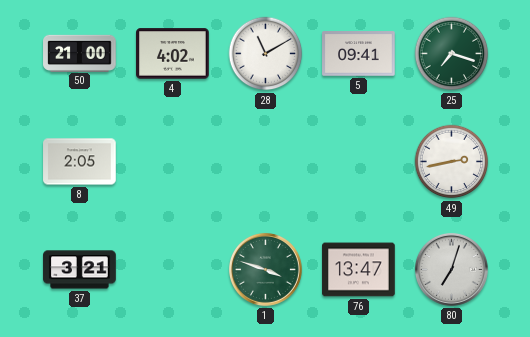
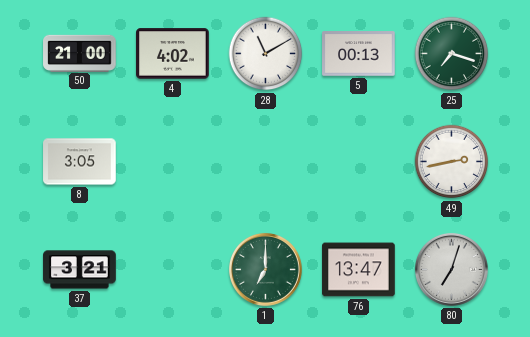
5: 09:41 -> 00:13 (359, 54)
8: 2:05 -> 3:05 (80, 162)
1: 3:48 -> 7:00 (265, 269)
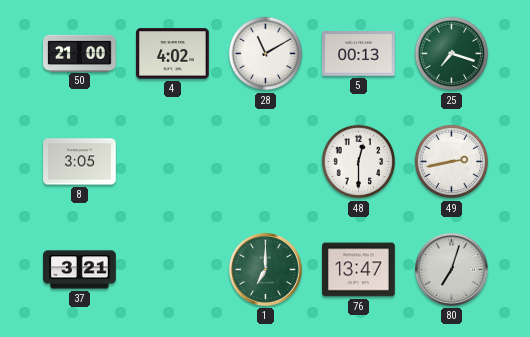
48: none -> 12:30 (359, 162)
